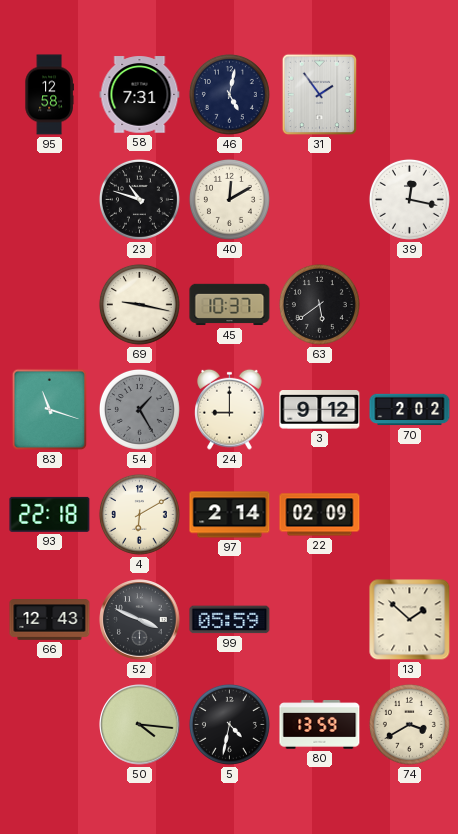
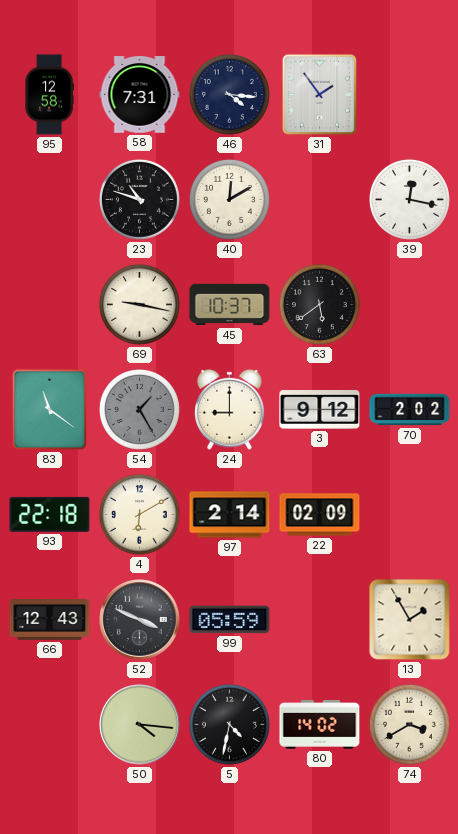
46: 5:02 -> 4:16 (229, 94)
83: 11:18 -> 11:21 (50, 410)
13: 1:52 -> 1:55 (410, 620)
80: 13:59 -> 14:02 (320, 725)
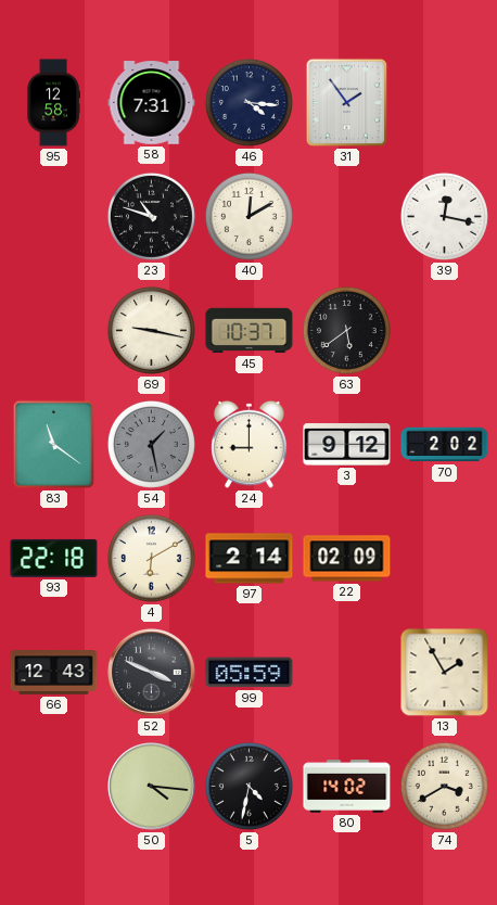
54: 1:25 -> 1:28 (151, 444)
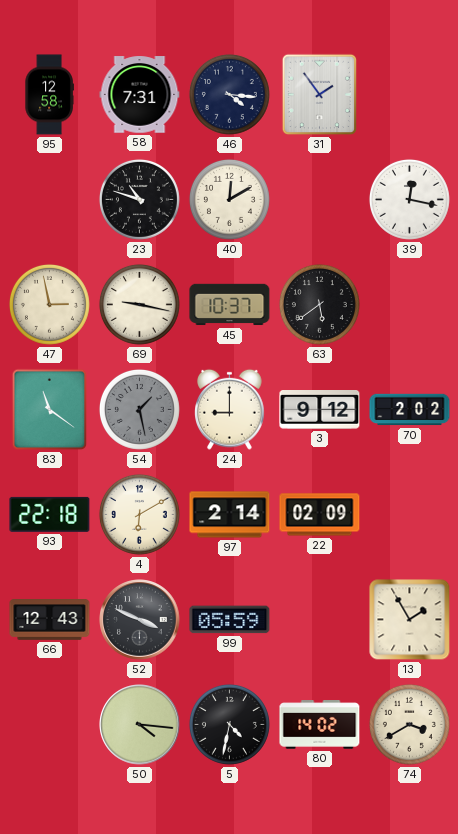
47: none -> 2:58 (49, 304)
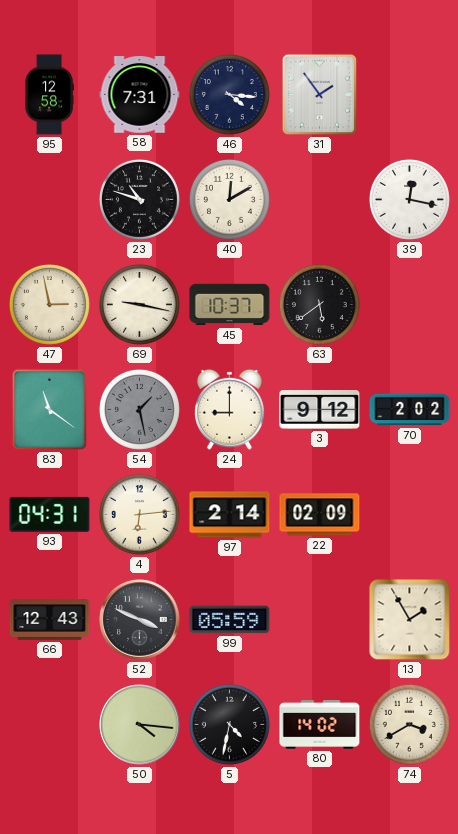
93: 22:18 -> 04:31 (50, 514)
4: 6:10 -> 6:14 (139, 514)
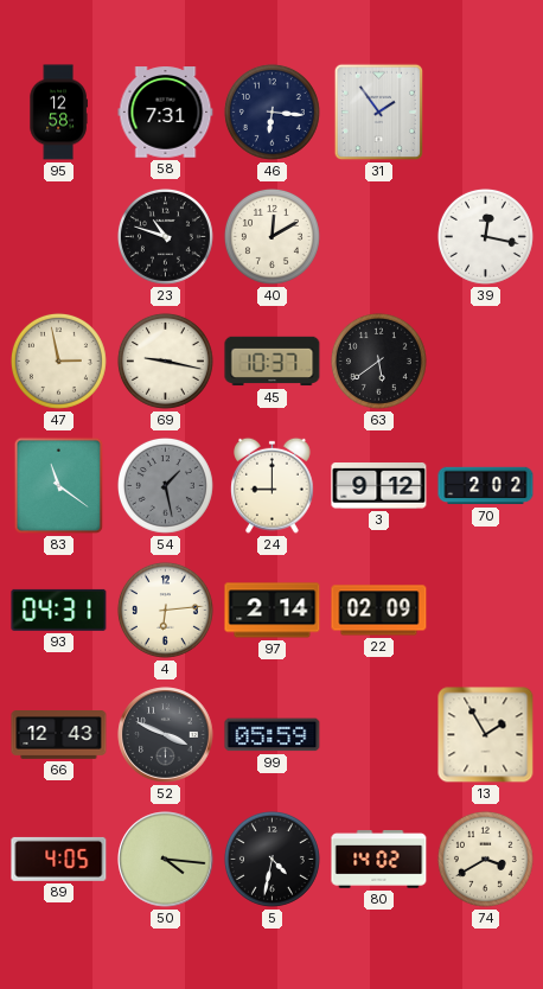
46: 4:16 -> 6:16 (271, 111)
89: none -> 4:05 (59, 859)
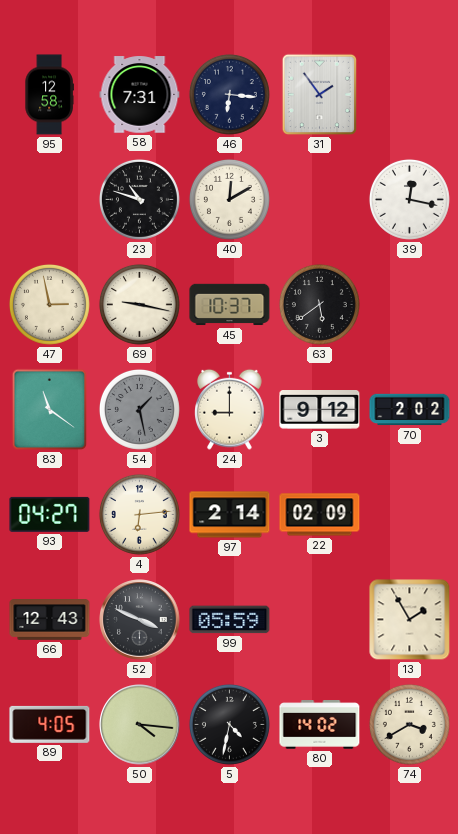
93: 04:31 -> 04:27 (50, 514)
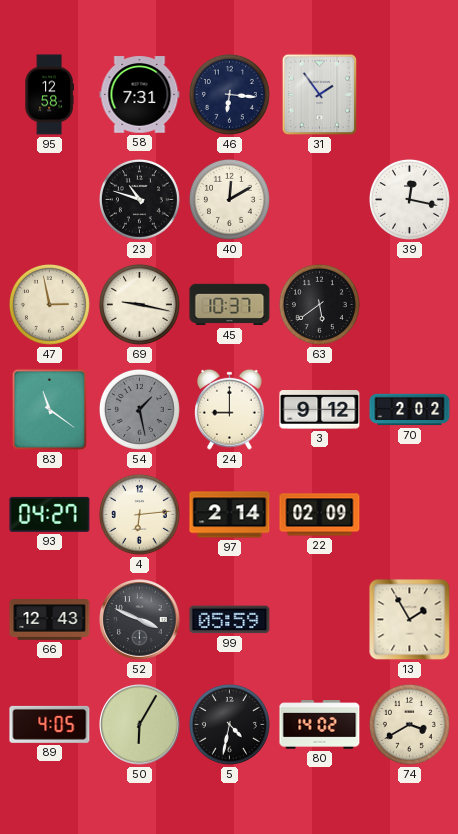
50: 4:16 -> 6:05 (140, 725)
